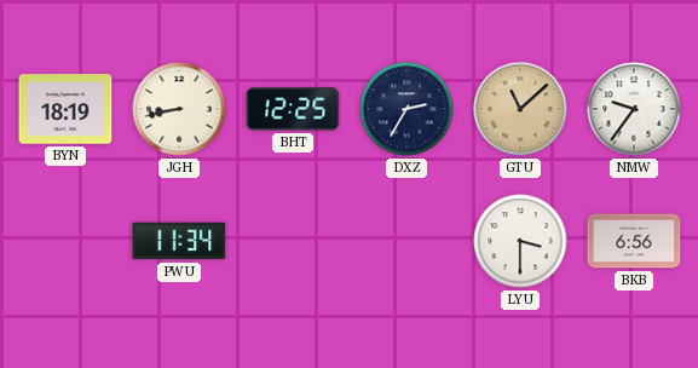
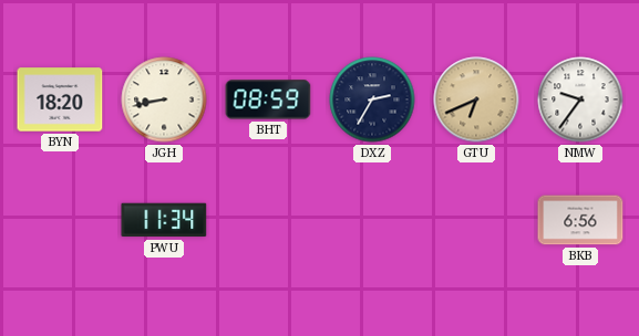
BYN: 18:19 -> 18:20 (60, 99)
BHT: 12:25 -> 08:59 (268, 99)
GTU: 11:08 -> 6:41 (476, 99)
LYU: 3:30 -> none (520, 241)
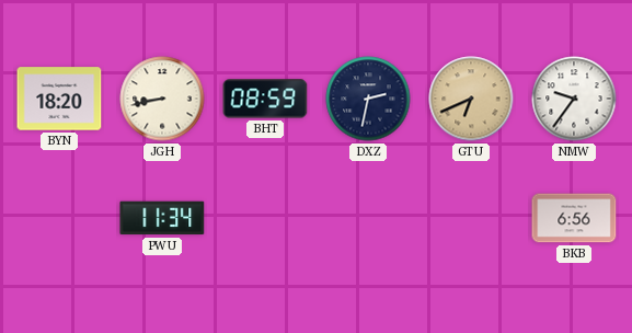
DXZ: 2:35 -> 2:32 (368, 99)
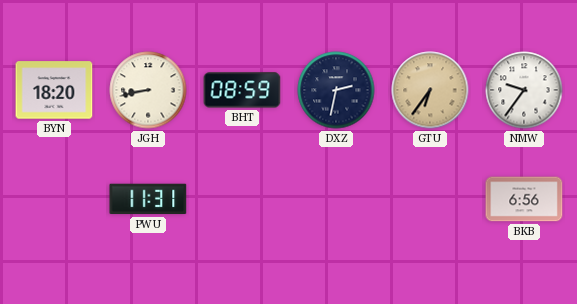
GTU: 6:41 -> 6:36 (430, 90)
PWU: 11:34 -> 11:31 (148, 199)
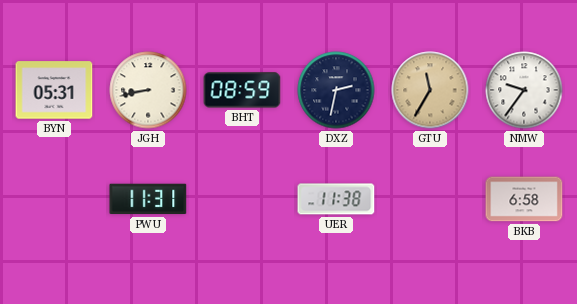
BYN: 18:20 -> 05:31 (54, 90)
GTU: 6:36 -> 11:35 (430, 90)
UER: none -> 11:38 (336, 199)
BKB: 6:56 -> 6:58 (524, 199)
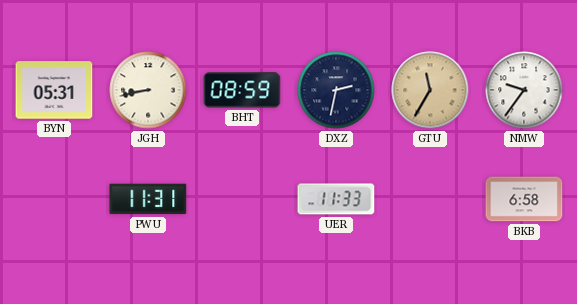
UER: 11:38 -> 11:33 (336, 199)
